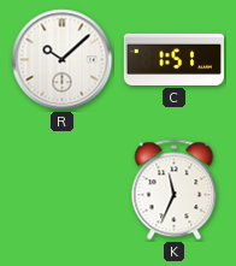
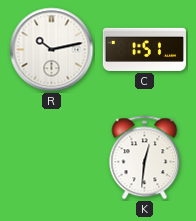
R: 10:08 -> 10:13 (52, 50)
K: 11:34 -> 12:31 (145, 158)
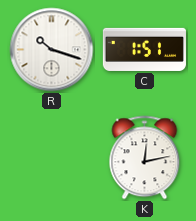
R: 10:13 -> 10:18 (52, 50)
K: 12:31 -> 12:13 (145, 158)
